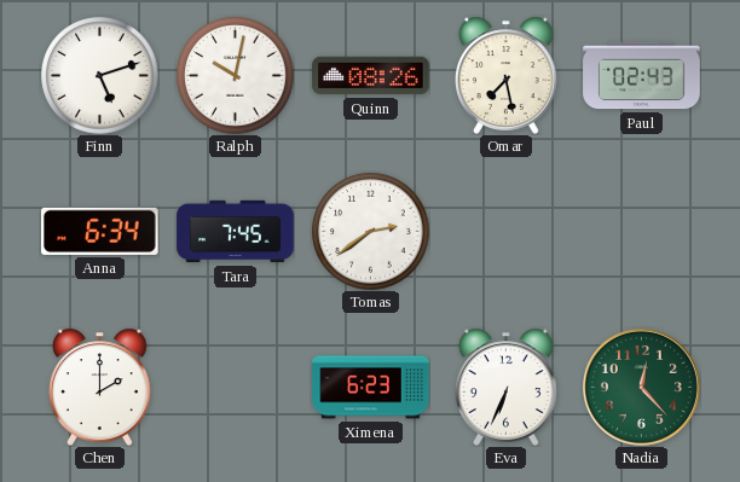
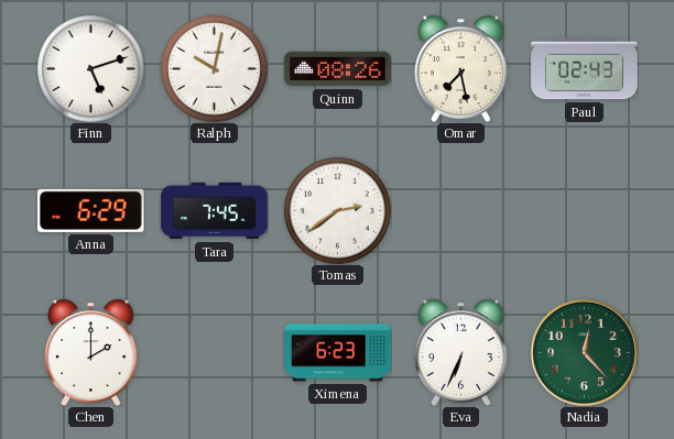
Anna: 6:34 -> 6:29 (91, 210)
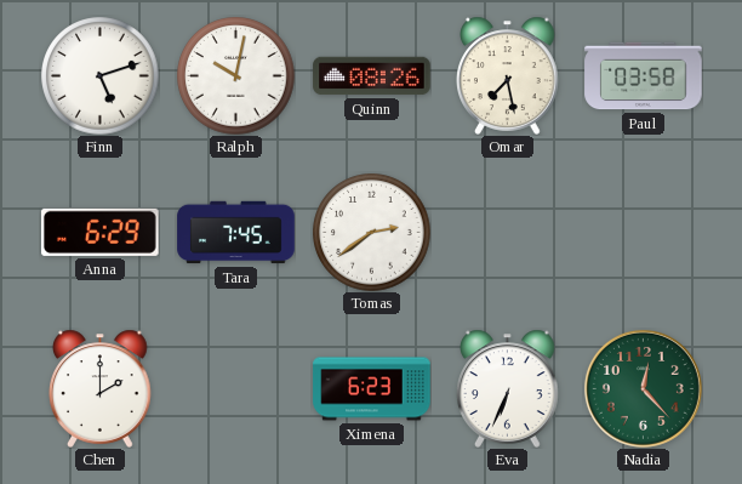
Paul: 02:43 -> 03:58 (644, 76)
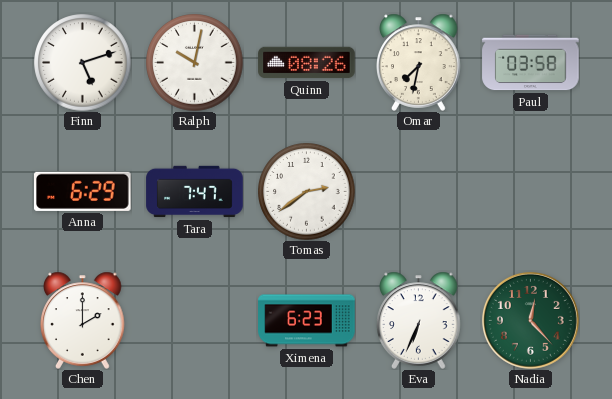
Omar: 7:28 -> 7:32 (419, 62)
Tara: 7:45 -> 7:47 (195, 192)
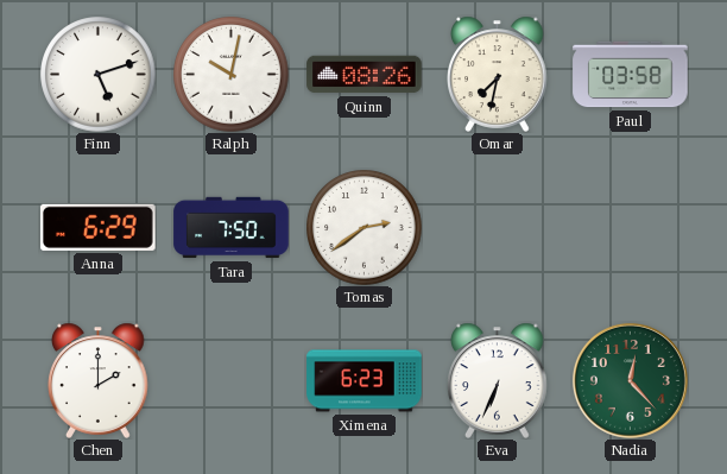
Tara: 7:47 -> 7:50 (232, 228)
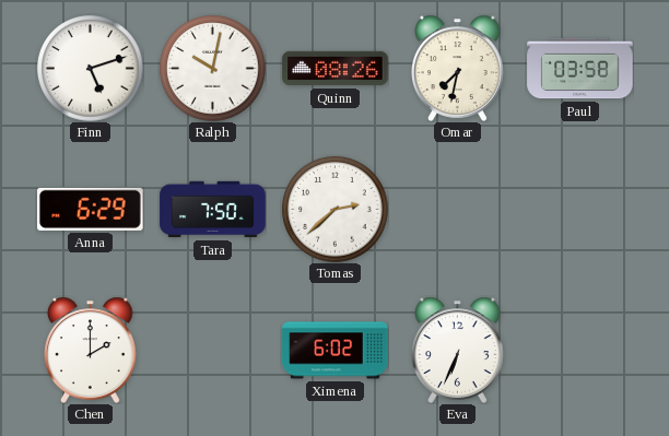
Tomas: 2:39 -> 2:38 (336, 210)
Ximena: 6:23 -> 6:02 (336, 351)
Nadia: 12:23 -> none (630, 380)
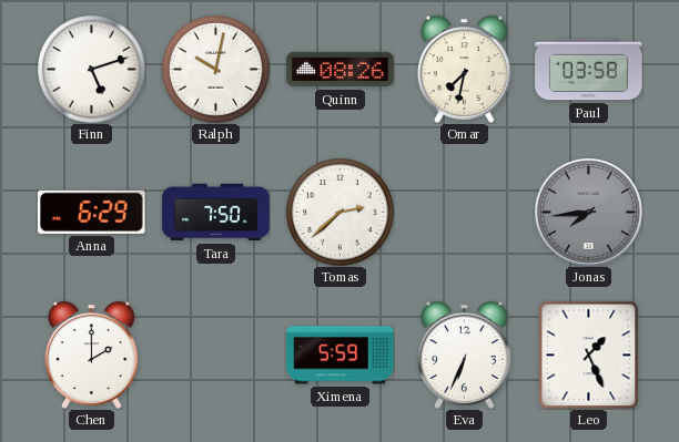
Jonas: none -> 7:44 (588, 212)
Ximena: 6:02 -> 5:59 (341, 356)
Leo: none -> 1:26 (589, 354)
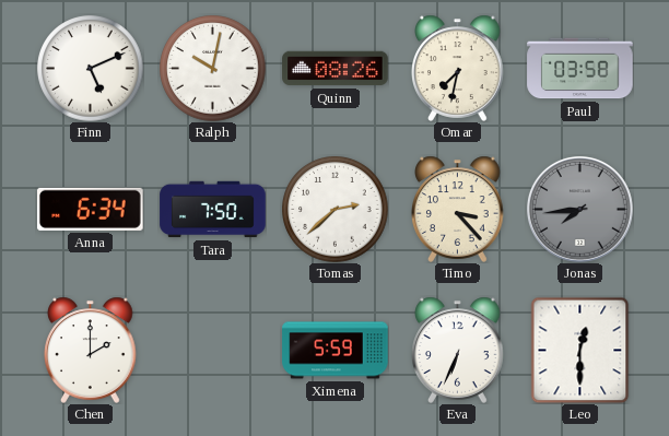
Finn: 5:12 -> 5:11 (91, 69)
Anna: 6:29 -> 6:34 (91, 209)
Timo: none -> 3:23 (458, 209)
Leo: 1:26 -> 12:30 (580, 350)
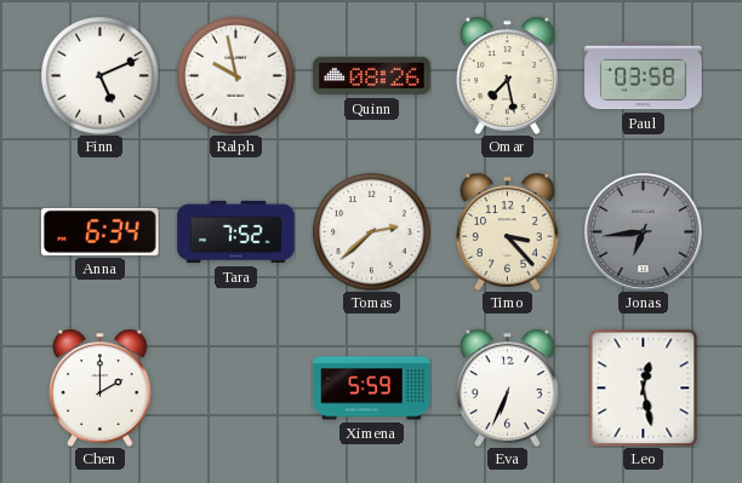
Ralph: 10:02 -> 9:58 (236, 76)
Omar: 7:32 -> 7:28 (508, 75)
Tara: 7:50 -> 7:52 (236, 232)
Jonas: 7:44 -> 6:44 (643, 231)
Leo: 12:30 -> 12:28 (644, 387)
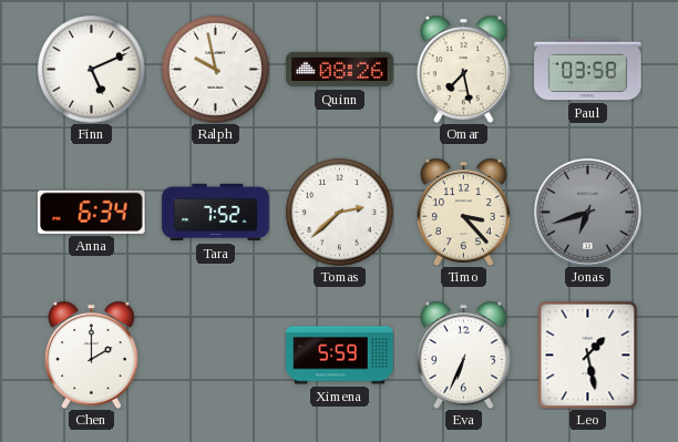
Jonas: 6:44 -> 6:42 (587, 212)
Leo: 12:28 -> 1:28 (588, 354)
